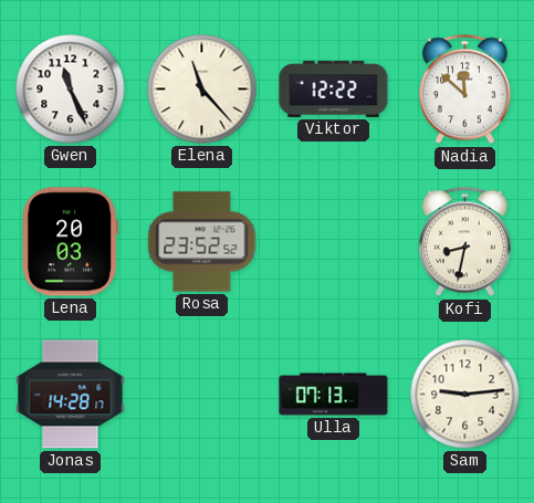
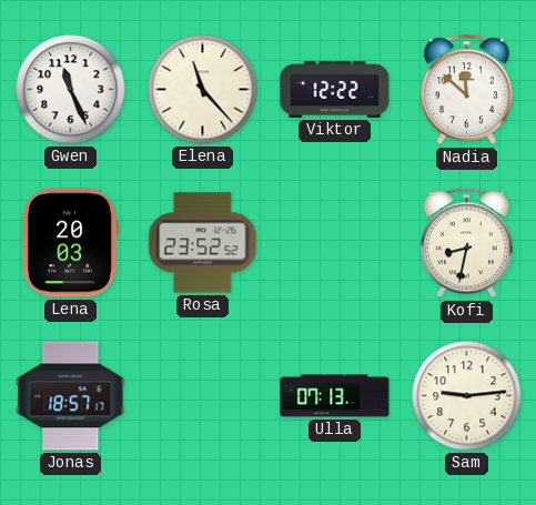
Jonas: 14:28 -> 18:57 (71, 396)
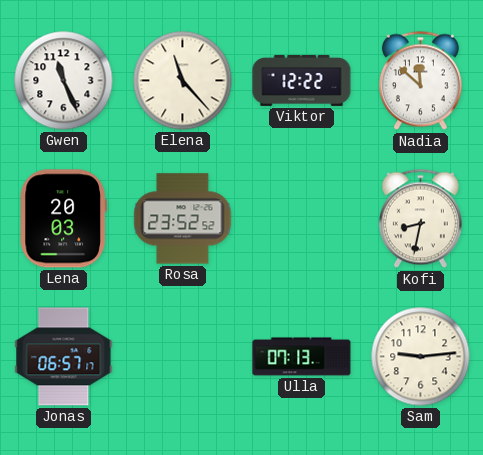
Jonas: 18:57 -> 06:57 (64, 357)
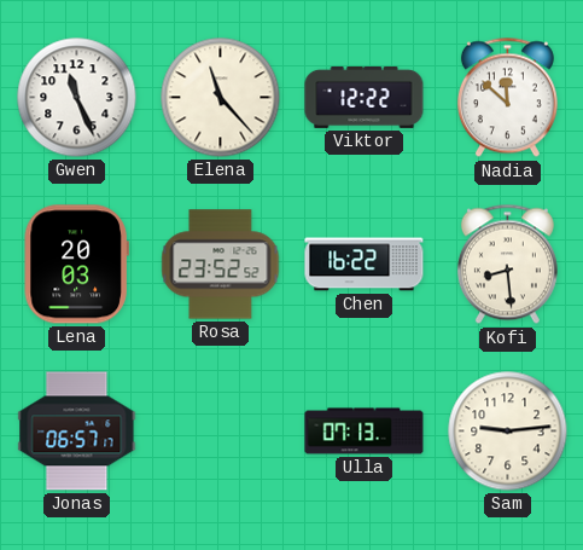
Chen: none -> 16:22 (365, 265)
Kofi: 8:32 -> 8:29 (507, 265)
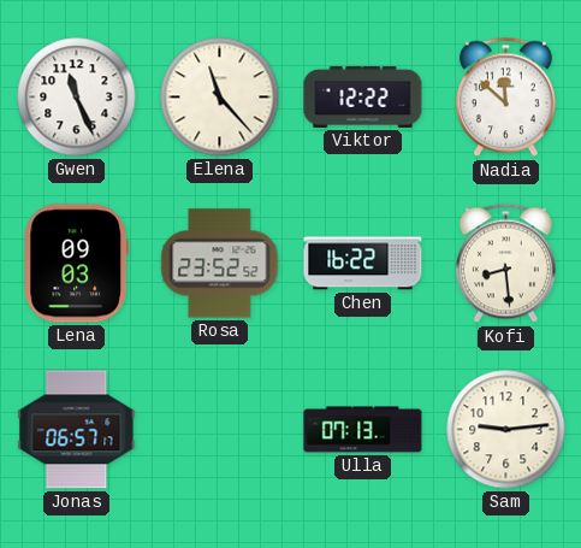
Lena: 20:03 -> 09:03 (76, 264)
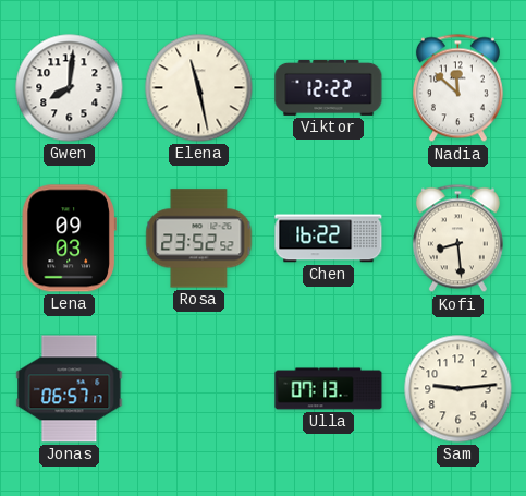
Gwen: 11:26 -> 8:01 (70, 88)
Elena: 11:23 -> 11:28 (199, 88)
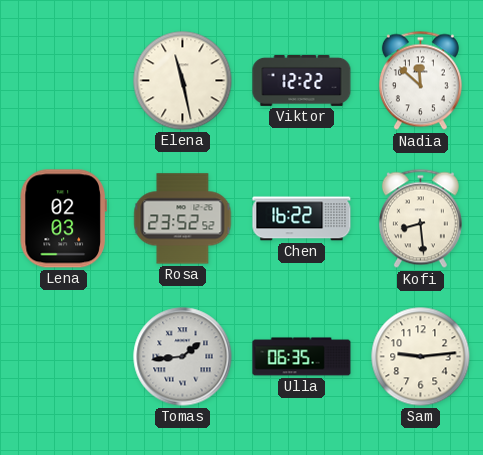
Gwen: 8:01 -> none (70, 88)
Lena: 09:03 -> 02:03 (63, 219)
Jonas: 06:57 -> none (70, 389)
Tomas: none -> 1:44 (183, 357)
Ulla: 07:13 -> 06:35 (302, 357)
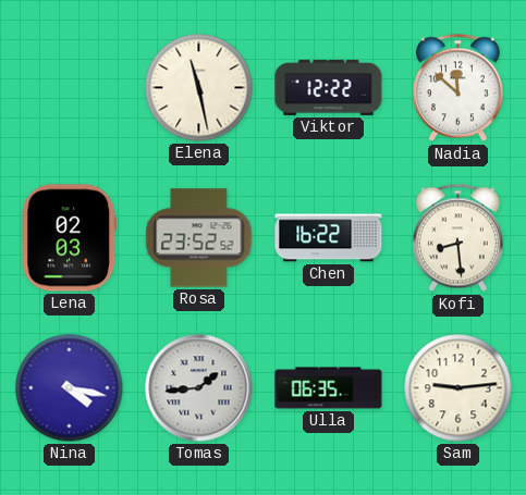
Nina: none -> 4:17 (70, 388)
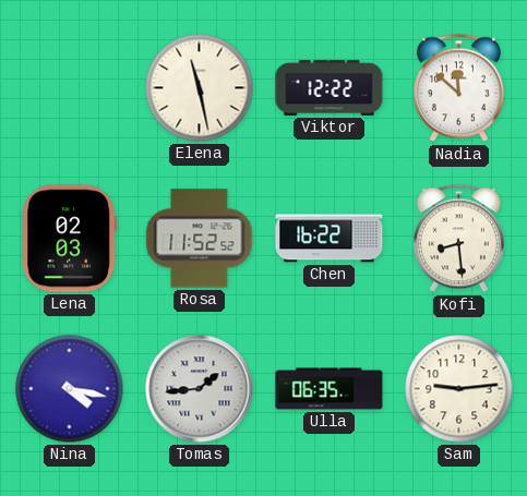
Rosa: 23:52 -> 11:52 (200, 239)
